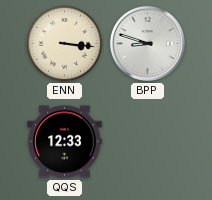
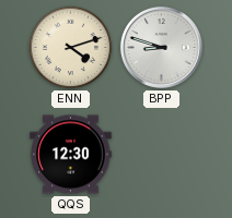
ENN: 3:16 -> 4:12 (71, 48)
QQS: 12:33 -> 12:30 (71, 155)
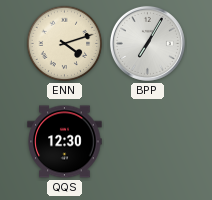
BPP: 8:48 -> 7:05 (147, 43)
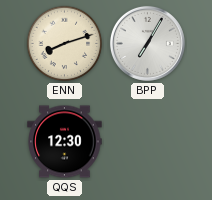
ENN: 4:12 -> 8:12 (65, 44)
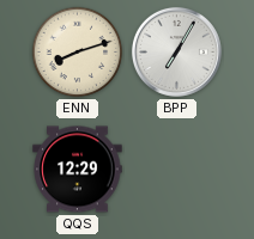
QQS: 12:30 -> 12:29 (78, 170)
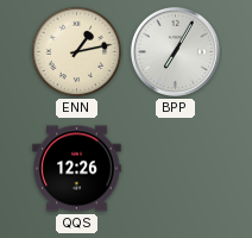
ENN: 8:12 -> 1:13 (77, 52)
QQS: 12:29 -> 12:26 (77, 169)
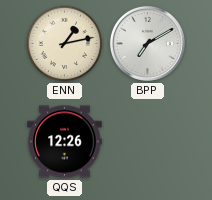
BPP: 7:05 -> 7:10 (147, 43)
